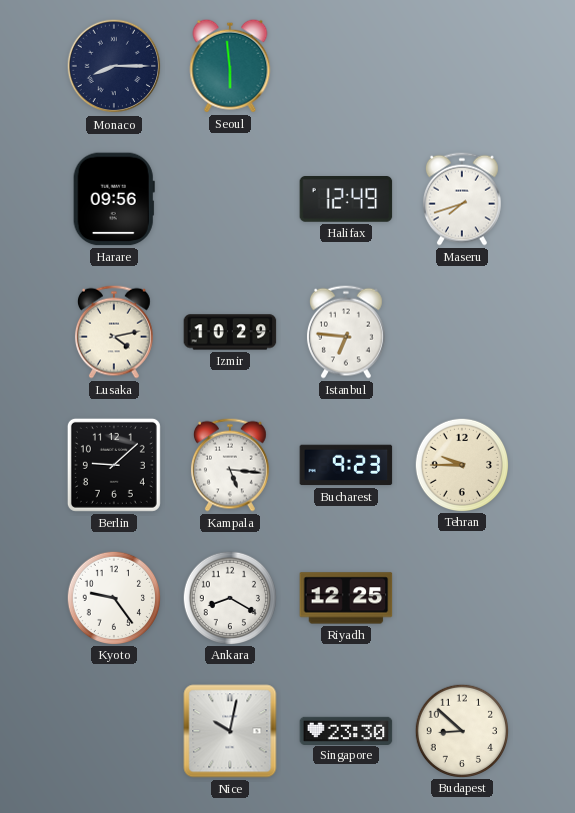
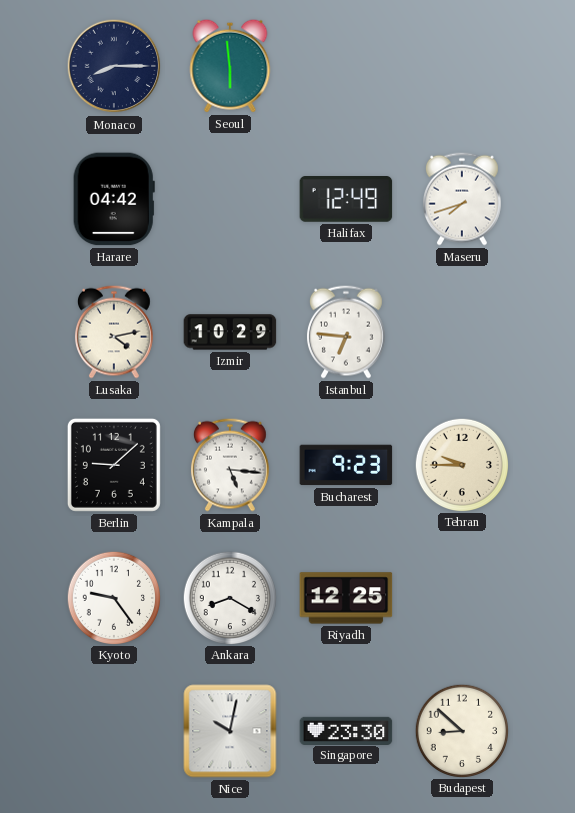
Harare: 09:56 -> 04:42 (114, 199)
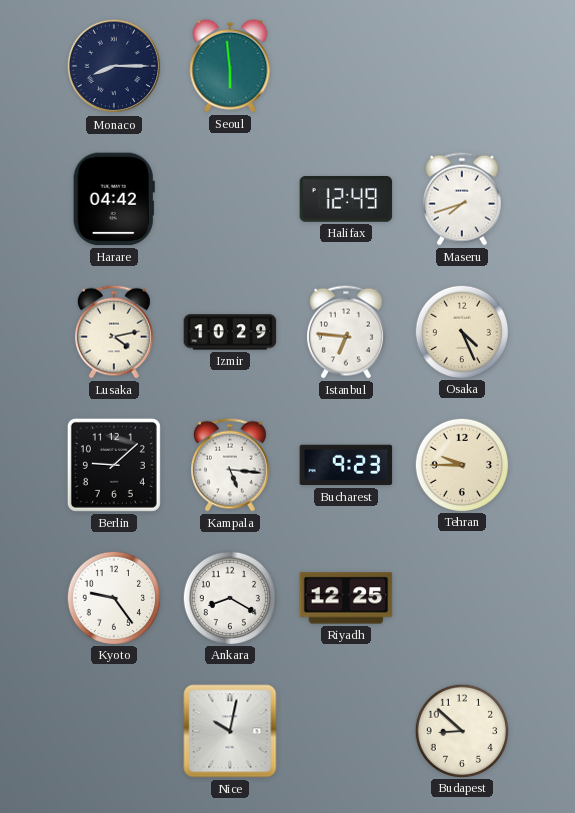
Osaka: none -> 4:26 (461, 331)
Singapore: 23:30 -> none (346, 730)
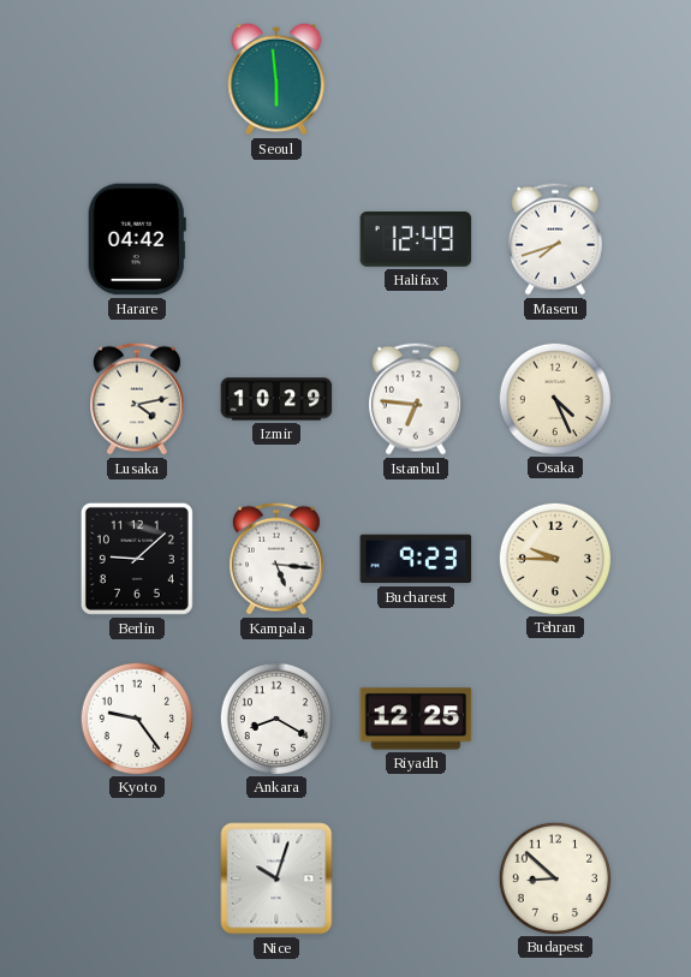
Monaco: 8:15 -> none (114, 66)
Nice: 10:02 -> 10:03 (276, 878)
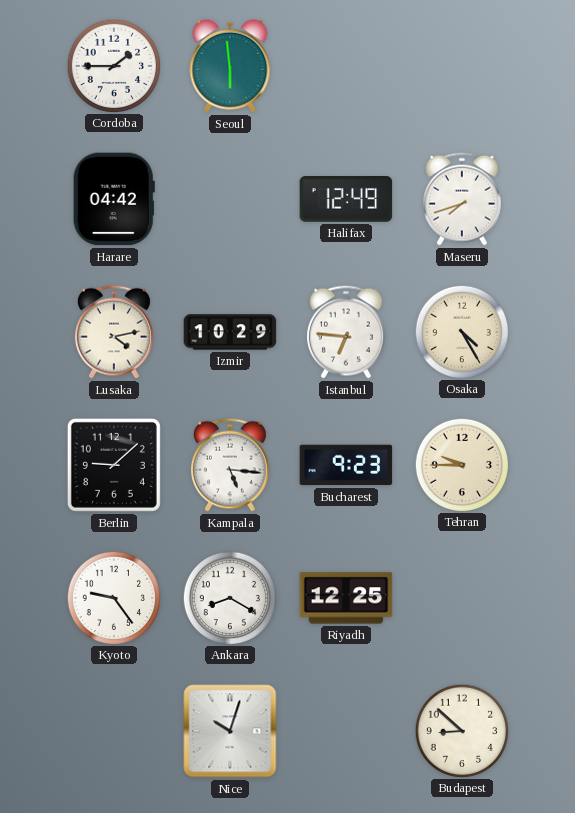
Cordoba: none -> 1:45 (113, 65)
Osaka: 4:26 -> 4:25 (461, 331)
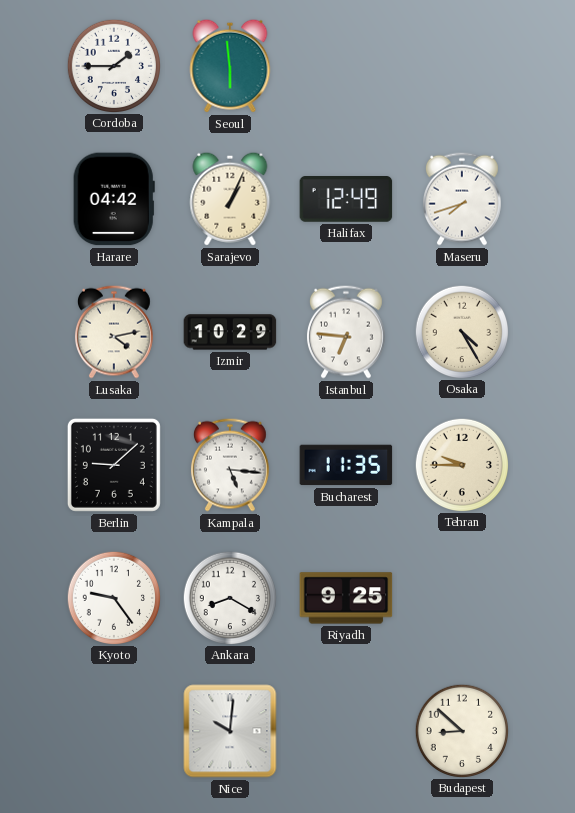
Sarajevo: none -> 1:04 (230, 199)
Bucharest: 9:23 -> 11:35 (346, 465)
Riyadh: 12:25 -> 9:25 (346, 598)
Nice: 10:03 -> 10:01 (230, 731)
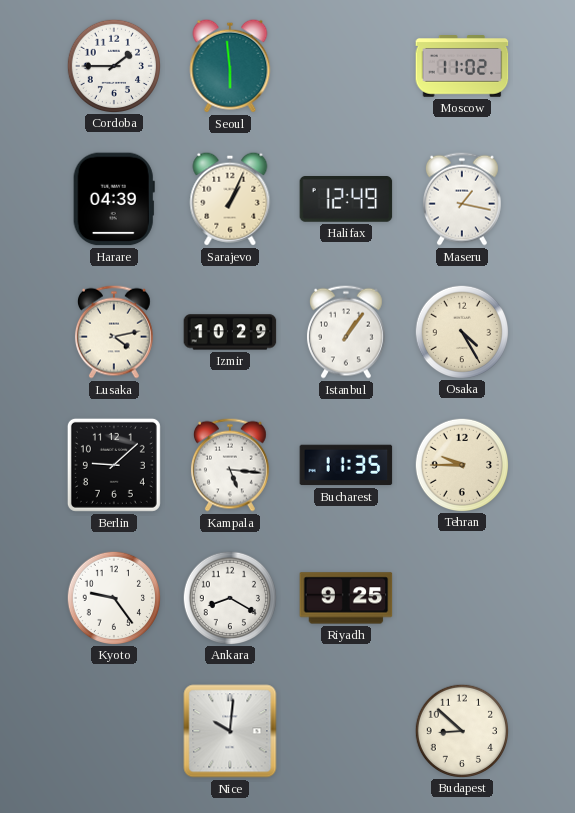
Moscow: none -> 11:02 (462, 67)
Harare: 04:42 -> 04:39 (114, 199)
Maseru: 7:42 -> 1:17 (462, 199)
Istanbul: 6:46 -> 1:06 (346, 332)
